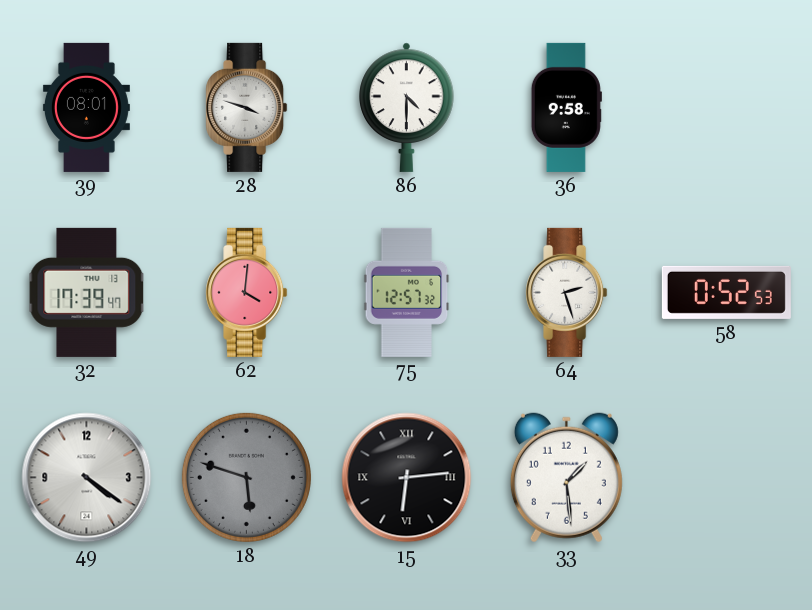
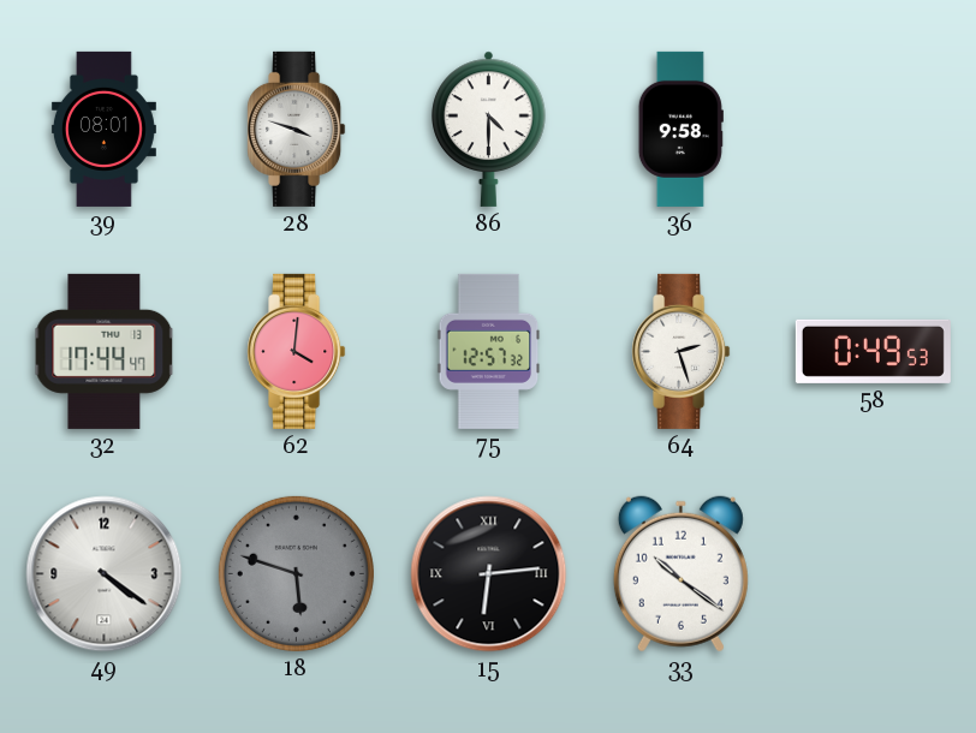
32: 17:39 -> 17:44 (105, 351)
58: 0:52 -> 0:49 (873, 351)
33: 1:29 -> 10:21 (680, 574)
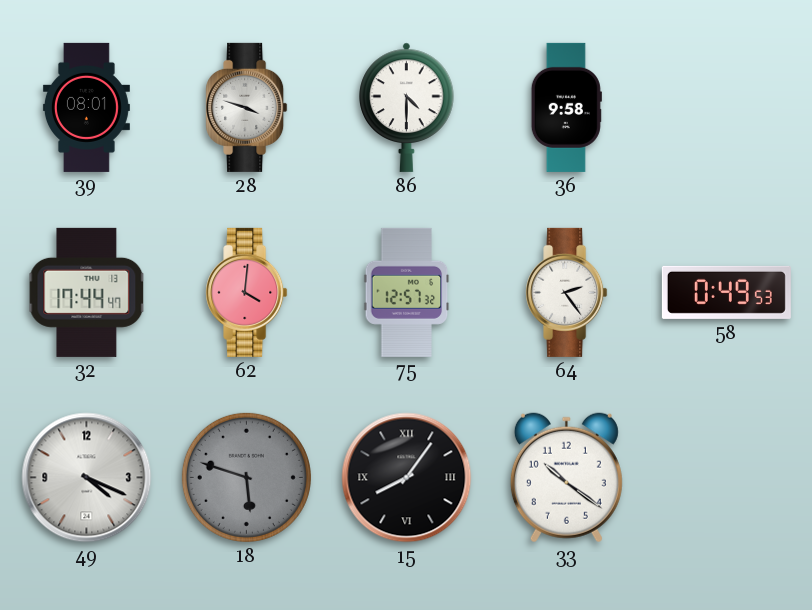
64: 2:27 -> 2:24 (567, 292)
49: 4:21 -> 4:19 (87, 478)
15: 6:14 -> 8:06 (407, 478)
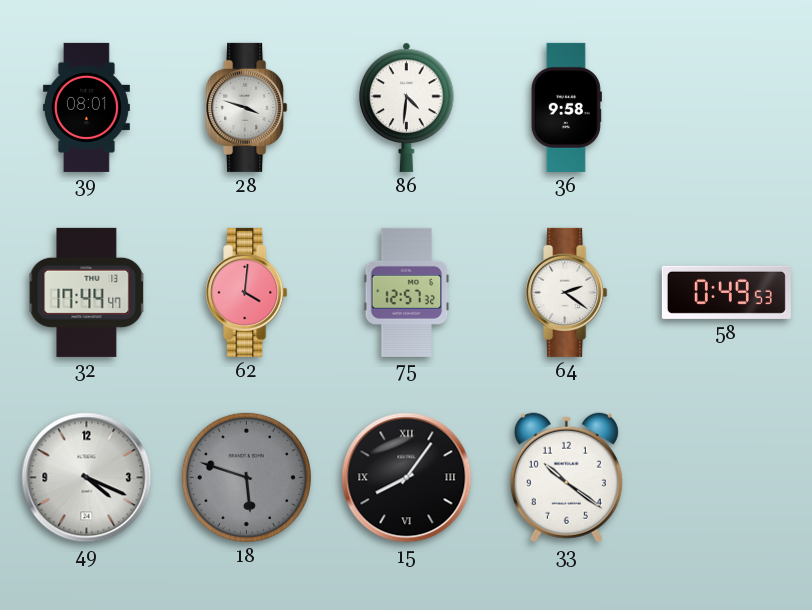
86: 4:30 -> 4:31 (407, 107)
64: 2:24 -> 2:21 (567, 292)
